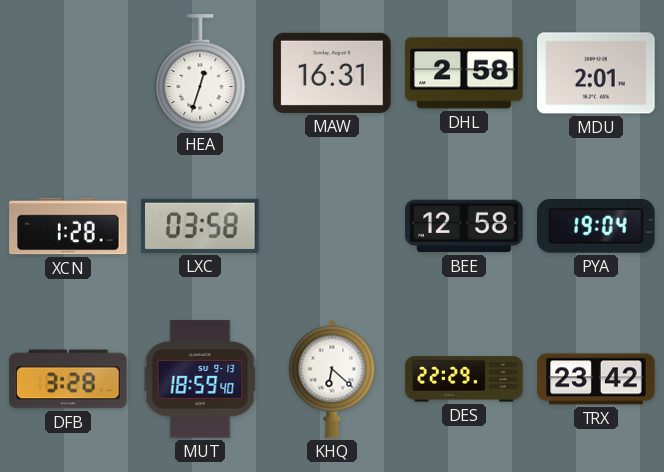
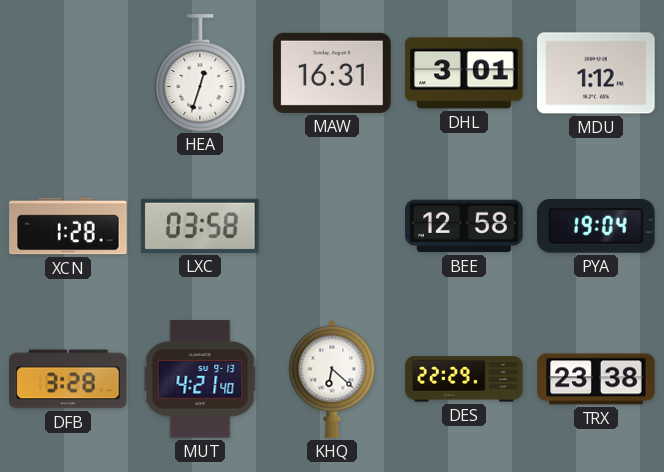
DHL: 2:58 -> 3:01 (464, 73)
MDU: 2:01 -> 1:12 (596, 73)
MUT: 18:59 -> 4:21 (200, 379)
TRX: 23:42 -> 23:38 (596, 379)
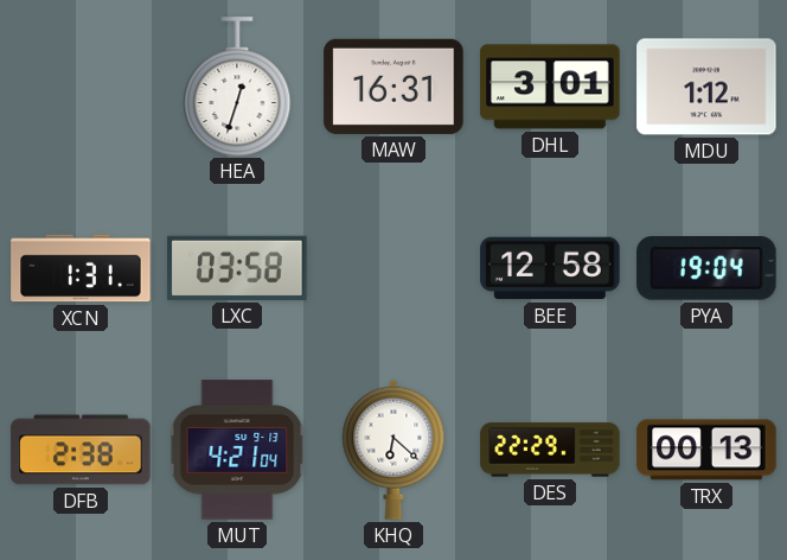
XCN: 1:28 -> 1:31 (81, 268)
DFB: 3:28 -> 2:38 (81, 450)
MUT: 4:21:40 -> 4:21:04 (237, 450)
TRX: 23:38 -> 00:13 (706, 450)
